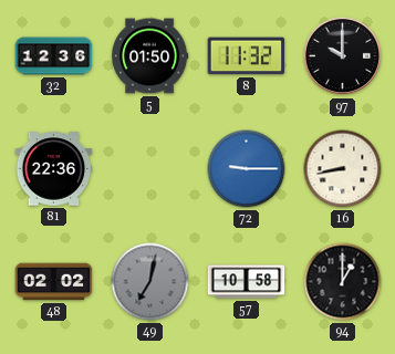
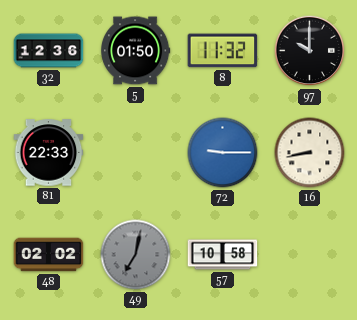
81: 22:36 -> 22:33 (49, 153)
94: 1:00 -> none (343, 282)
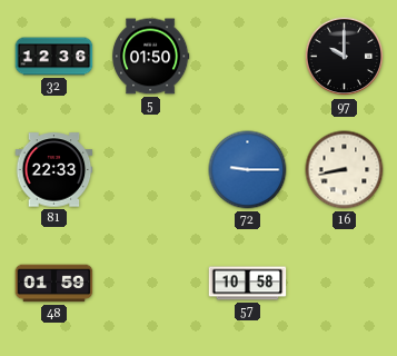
8: 11:32 -> none (223, 51)
48: 02:02 -> 01:59 (54, 284)
49: 7:02 -> none (136, 255)
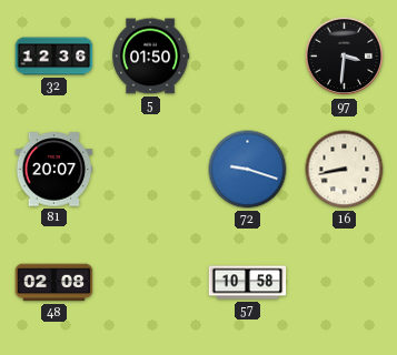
97: 10:00 -> 3:31 (345, 57)
81: 22:33 -> 20:07 (54, 170)
72: 9:15 -> 9:18 (248, 170)
48: 01:59 -> 02:08 (54, 283)
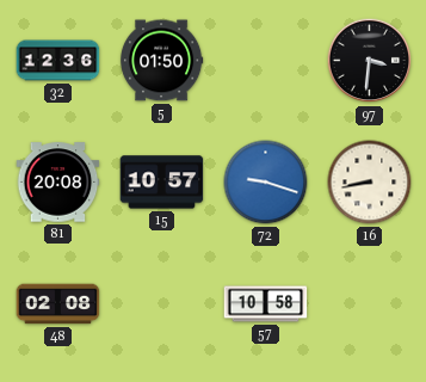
81: 20:07 -> 20:08 (58, 183)
15: none -> 10:57 (162, 183)
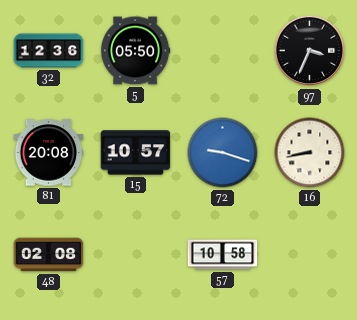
5: 01:50 -> 05:50 (135, 51)
97: 3:31 -> 3:34 (310, 51)
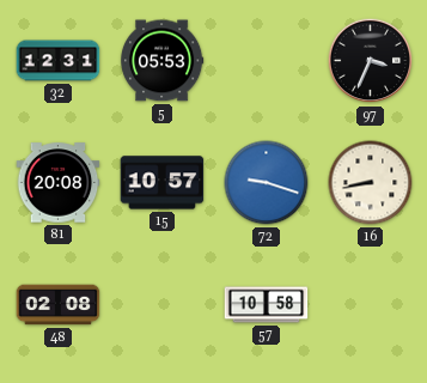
32: 12:36 -> 12:31 (59, 61)
5: 05:50 -> 05:53 (161, 61)
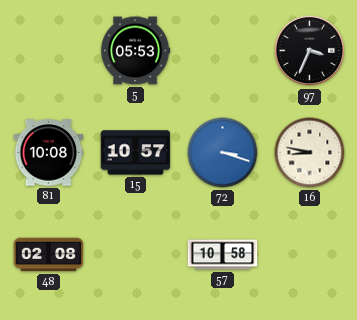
32: 12:31 -> none (59, 61)
81: 20:08 -> 10:08 (49, 153)
72: 9:18 -> 3:18 (223, 153)
16: 8:43 -> 8:47 (310, 153)
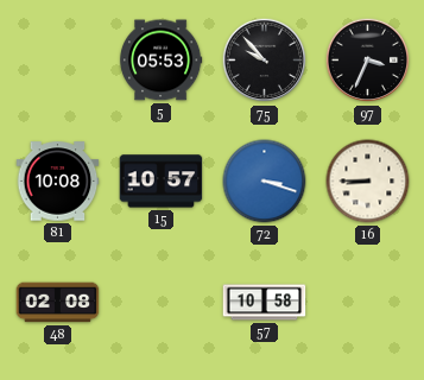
75: none -> 9:53 (265, 61)
16: 8:47 -> 8:45 (368, 182)
